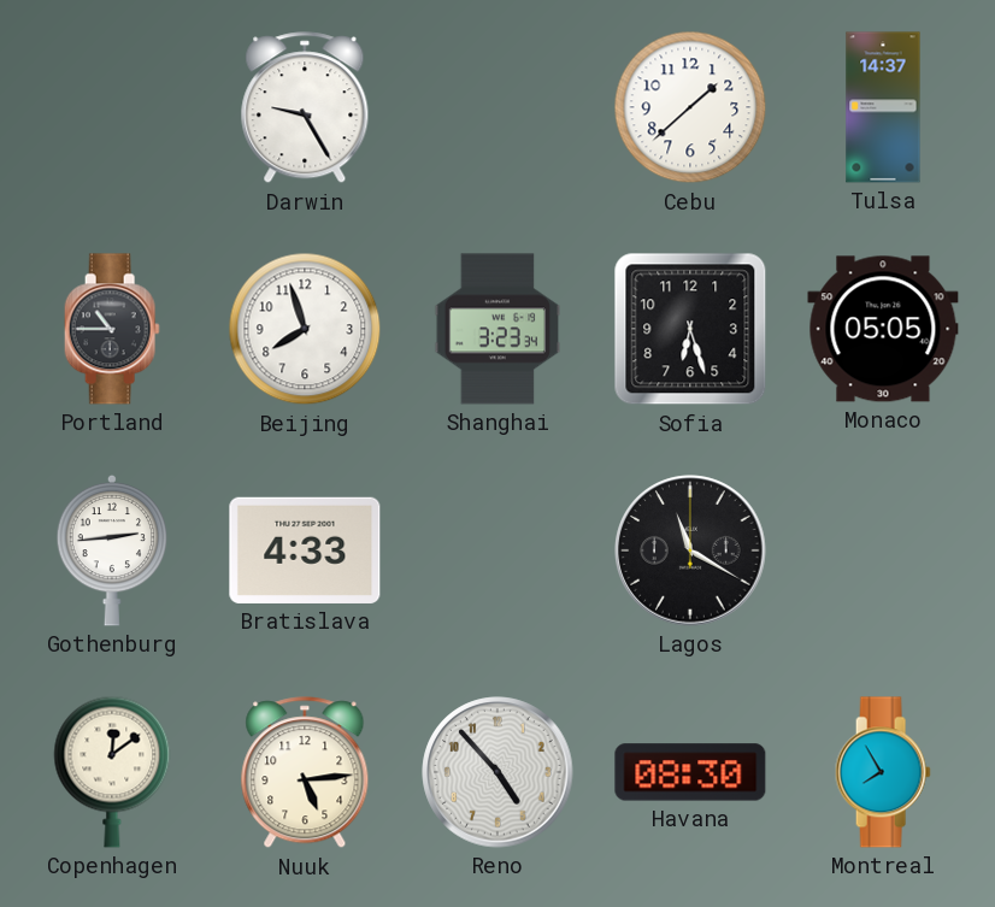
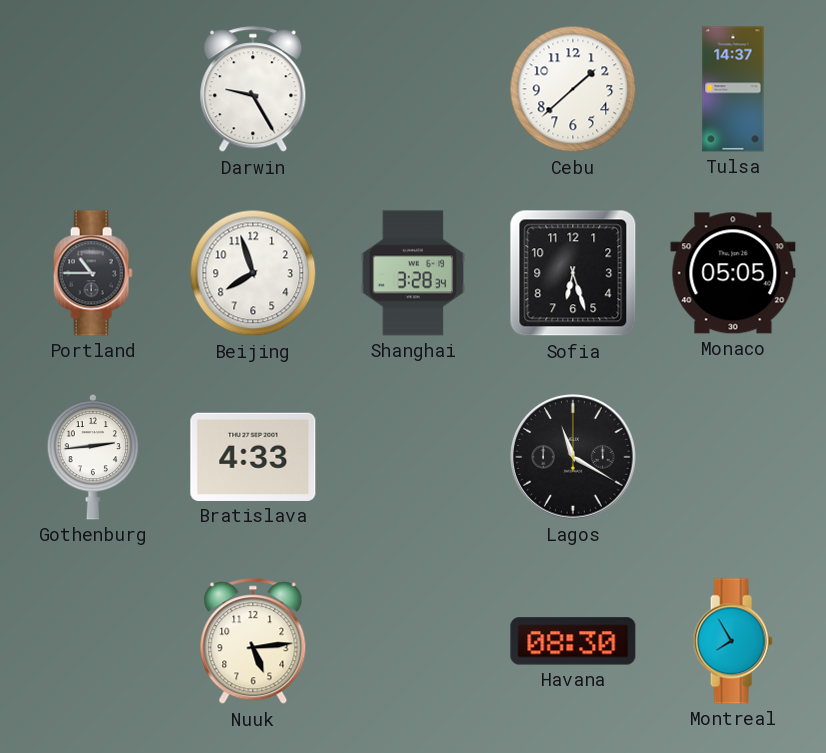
Shanghai: 3:23 -> 3:28 (413, 273)
Copenhagen: 12:09 -> none (112, 772)
Reno: 4:53 -> none (497, 772)
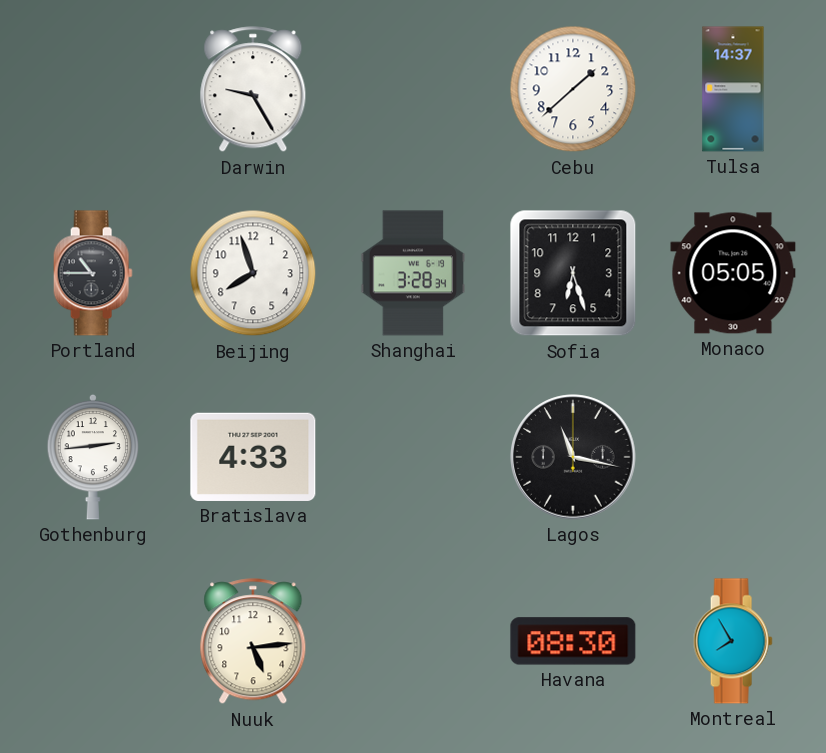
Lagos: 11:20 -> 11:17 (573, 457)
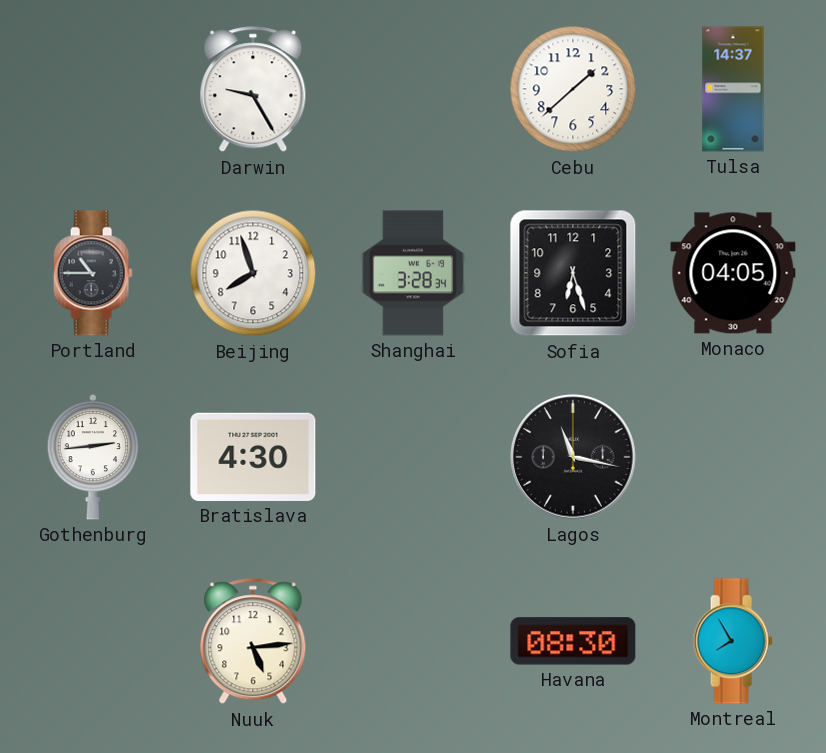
Monaco: 05:05 -> 04:05 (733, 273)
Bratislava: 4:33 -> 4:30 (253, 457)
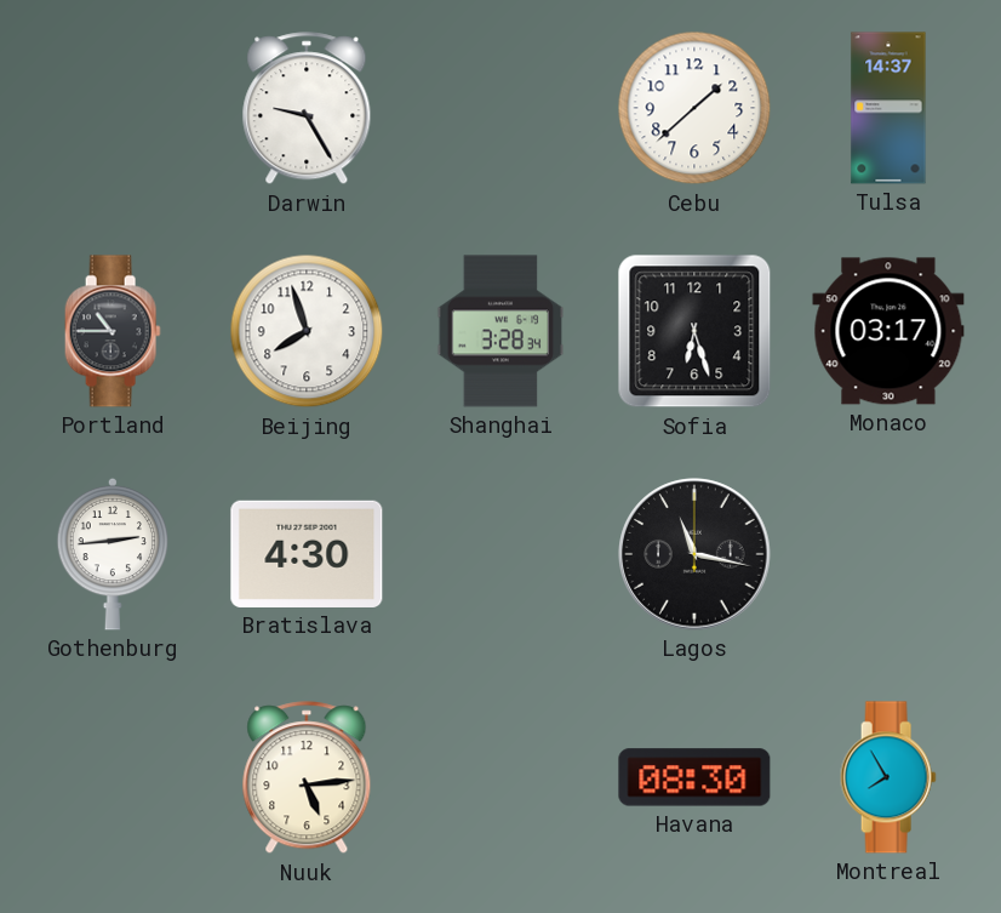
Monaco: 04:05 -> 03:17 (888, 331)
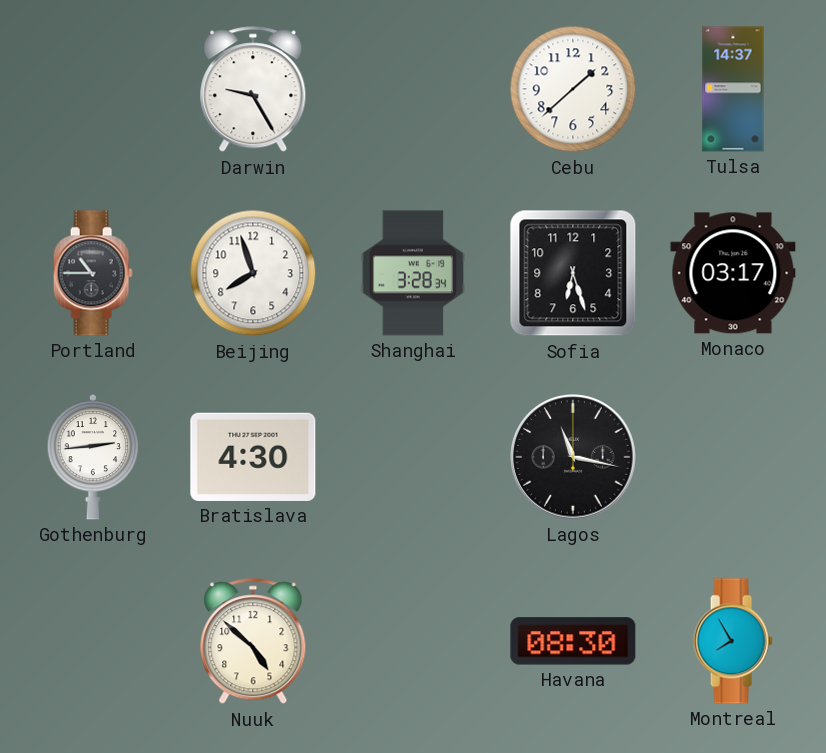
Nuuk: 5:14 -> 4:52 (253, 642)
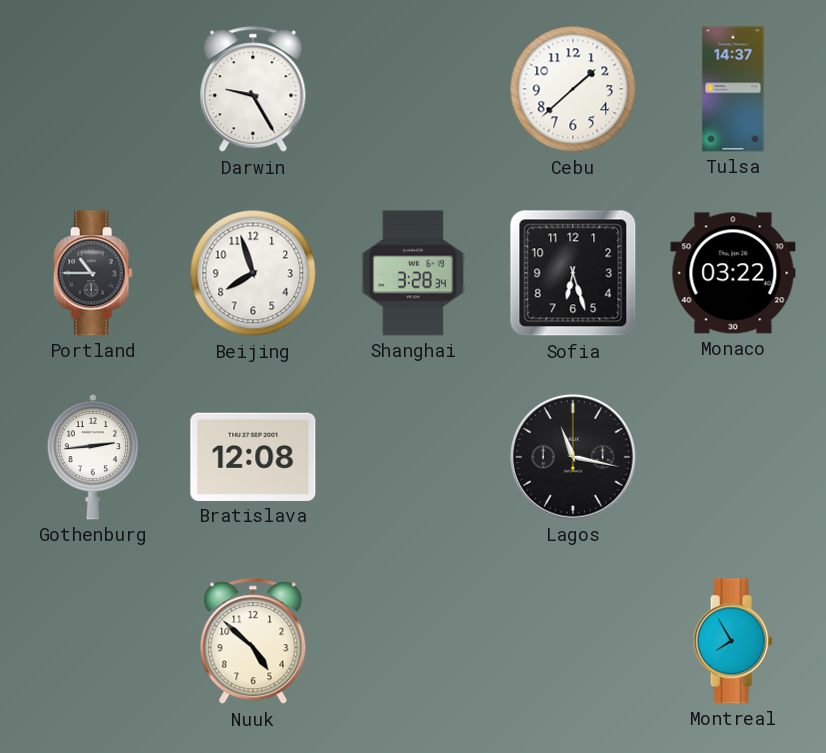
Monaco: 03:17 -> 03:22 (733, 273)
Bratislava: 4:30 -> 12:08 (253, 457)
Havana: 08:30 -> none (573, 641)
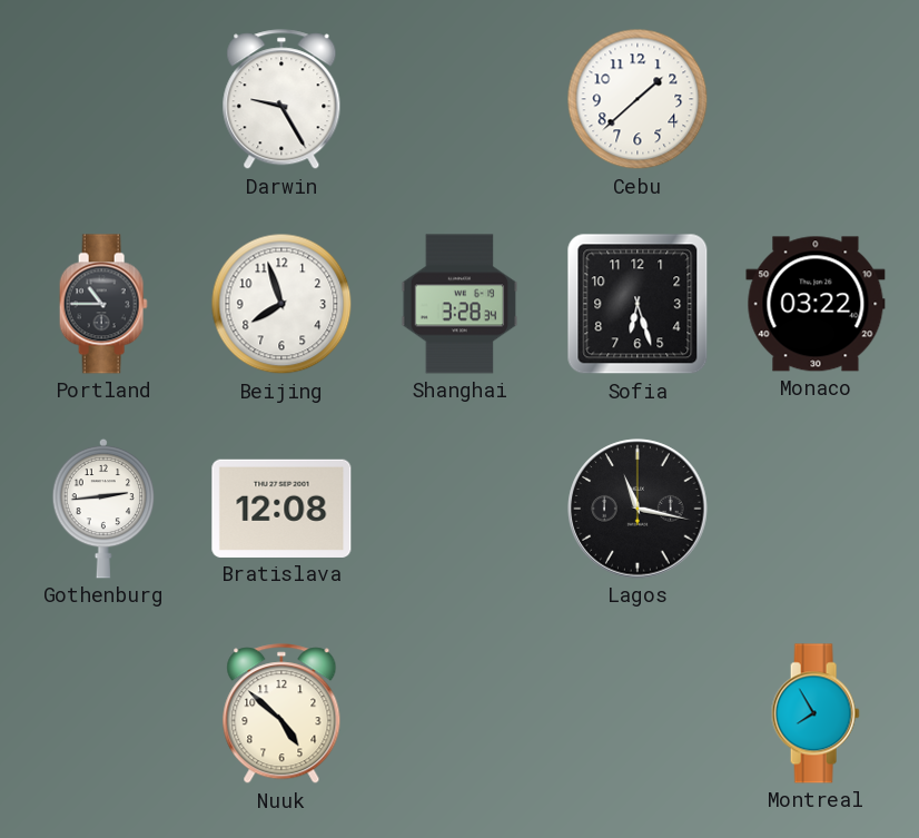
Tulsa: 14:37 -> none (733, 89)
